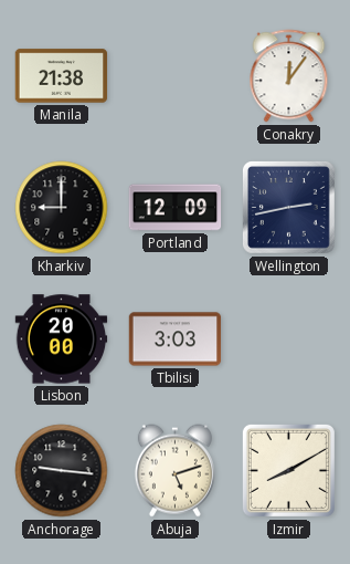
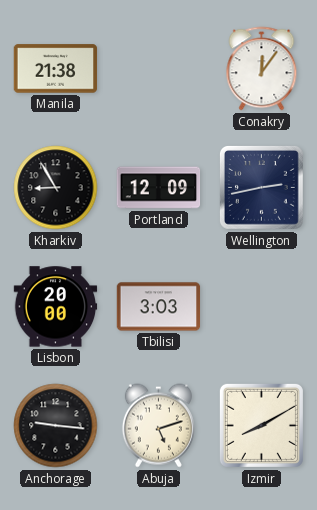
Kharkiv: 9:00 -> 8:55 (56, 188)
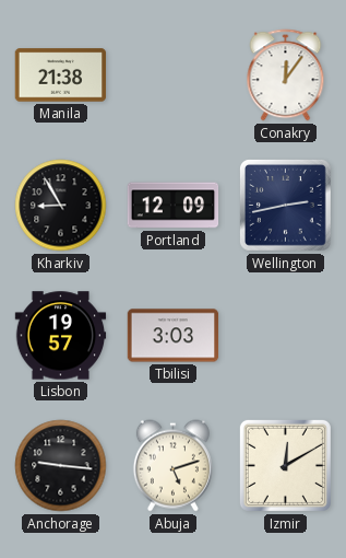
Lisbon: 20:00 -> 19:57 (61, 336)
Izmir: 8:10 -> 12:10 (285, 465)
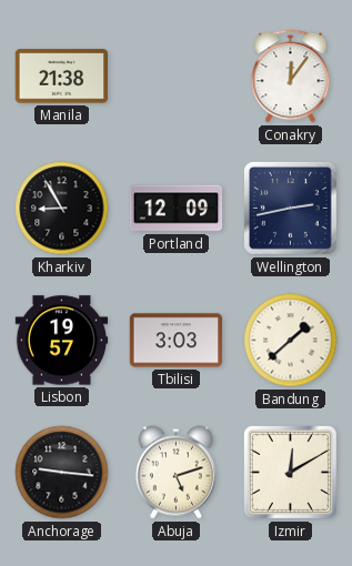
Bandung: none -> 1:38 (291, 341)
